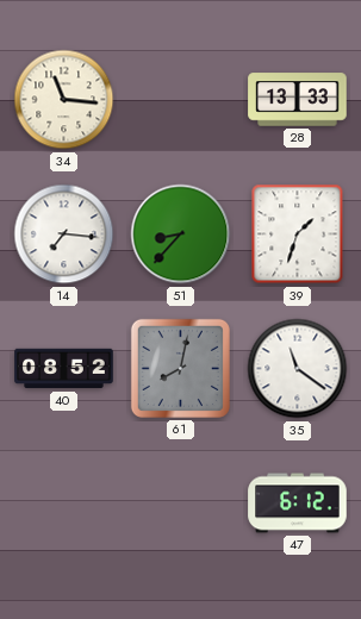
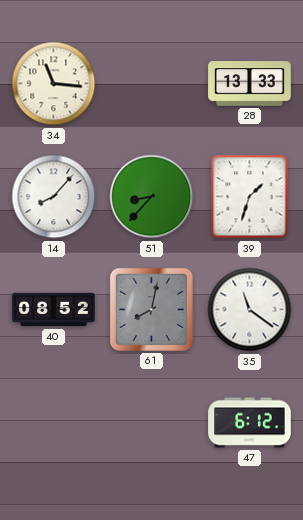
14: 7:16 -> 8:07 (54, 197)
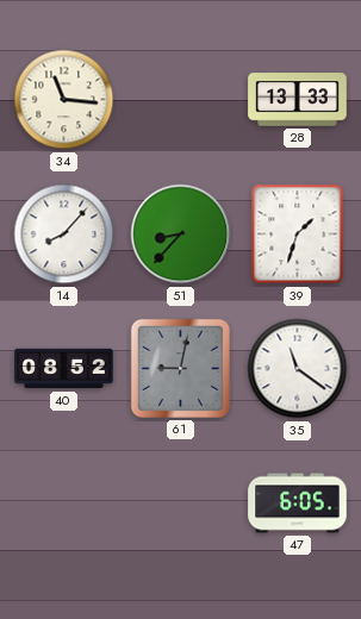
61: 8:02 -> 9:02 (180, 368)
47: 6:12 -> 6:05 (298, 504)
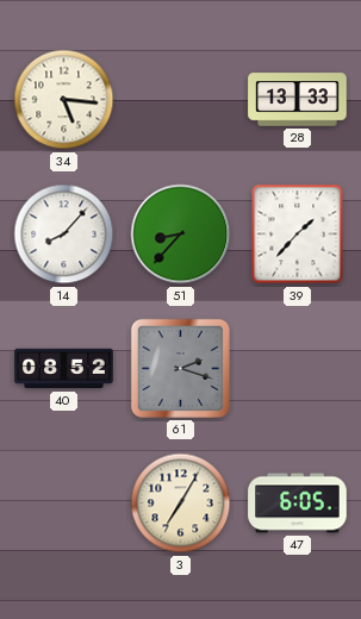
34: 11:16 -> 5:16 (64, 100)
39: 1:33 -> 1:37 (298, 235)
61: 9:02 -> 2:18 (180, 368)
35: 11:21 -> none (298, 369)
3: none -> 7:05 (181, 504)
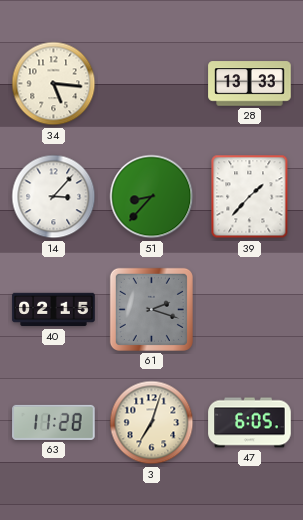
14: 8:07 -> 3:07 (54, 197)
40: 08:52 -> 02:15 (54, 310)
63: none -> 11:28 (54, 422)
3: 7:05 -> 7:03 (152, 423)
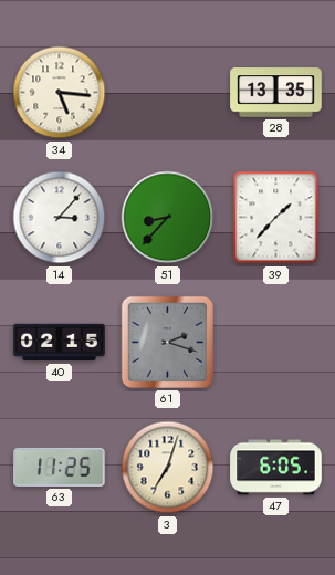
28: 13:33 -> 13:35 (276, 93)
63: 11:28 -> 11:25 (60, 467)
